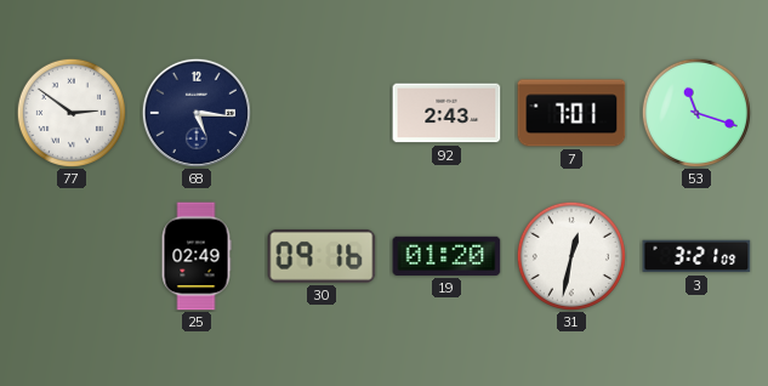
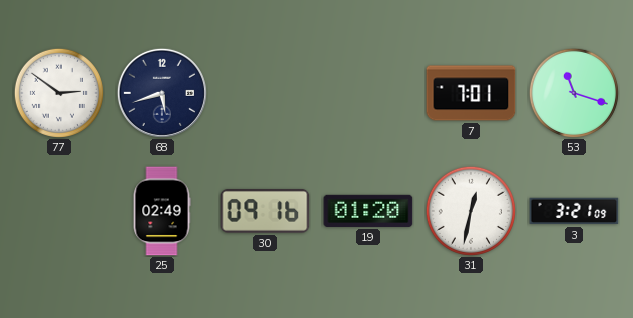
68: 5:16 -> 5:42 (162, 93)
92: 2:43 -> none (446, 113)
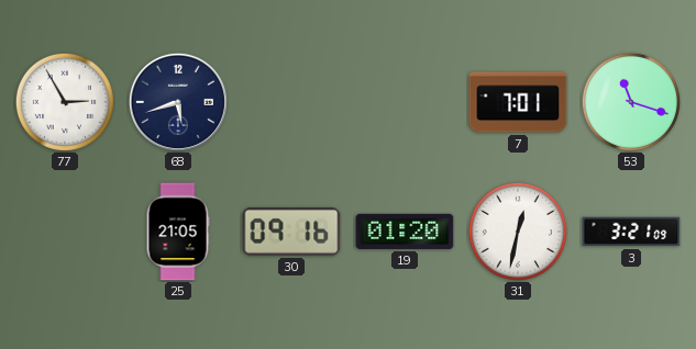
77: 2:51 -> 2:55 (65, 102)
25: 02:49 -> 21:05 (178, 232)
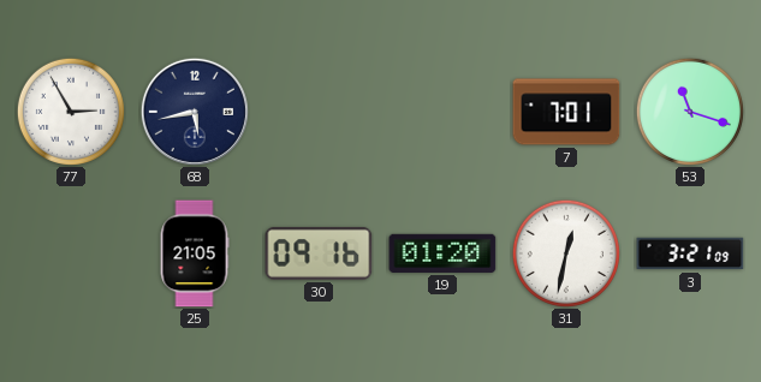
68: 5:42 -> 5:43 (195, 112)
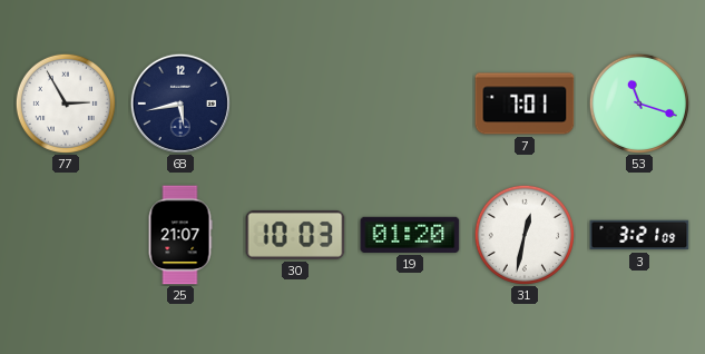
25: 21:05 -> 21:07 (180, 235)
30: 09:16 -> 10:03 (295, 235)
